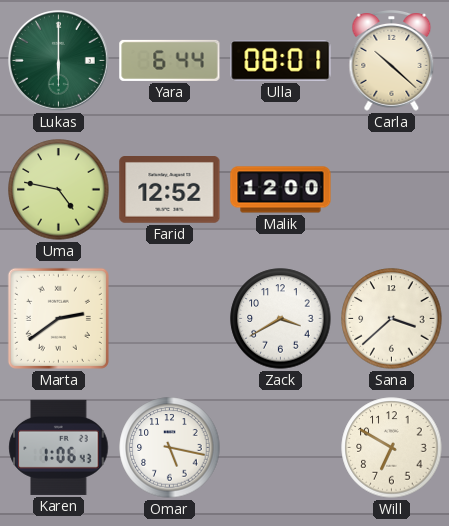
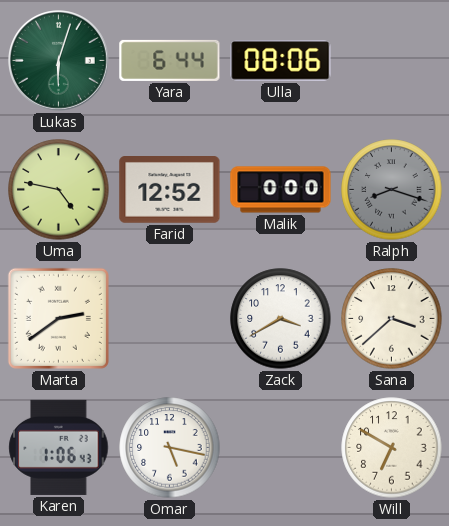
Lukas: 6:00 -> 6:03 (59, 61)
Ulla: 08:01 -> 08:06 (281, 61)
Carla: 10:22 -> none (392, 61)
Malik: 12:00 -> 0:00 (281, 190)
Ralph: none -> 8:18 (392, 190)
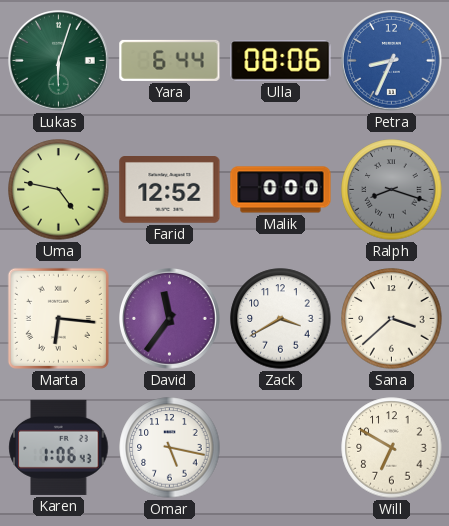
Petra: none -> 8:34 (392, 61)
Marta: 2:39 -> 6:16 (58, 318)
David: none -> 11:36 (170, 319)
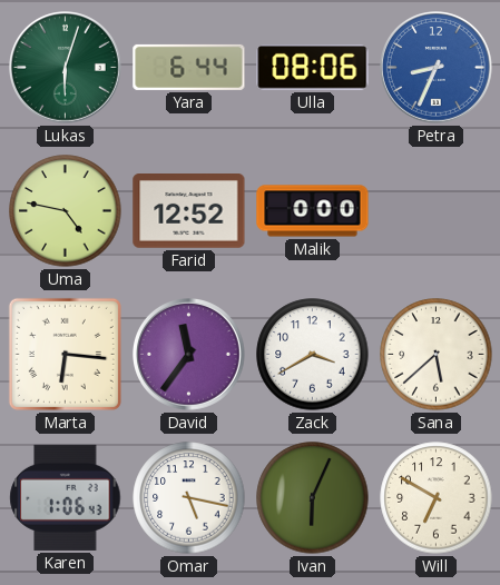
Ralph: 8:18 -> none (392, 190)
Sana: 3:38 -> 5:38 (437, 355)
Ivan: none -> 6:04 (313, 498)
